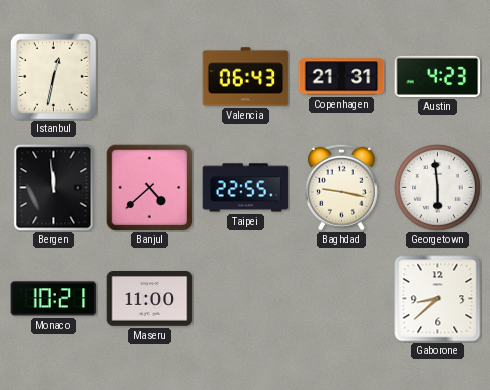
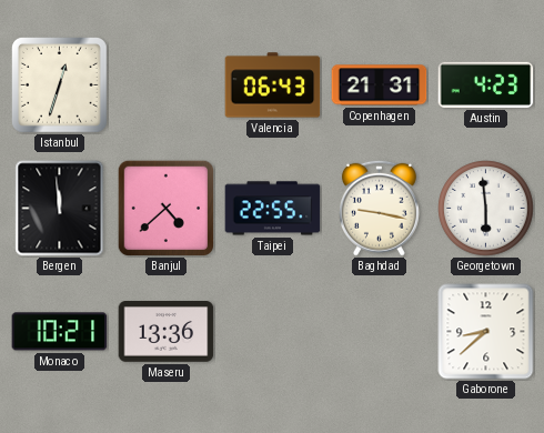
Istanbul: 12:32 -> 12:33 (60, 85)
Maseru: 11:00 -> 13:36 (167, 332)
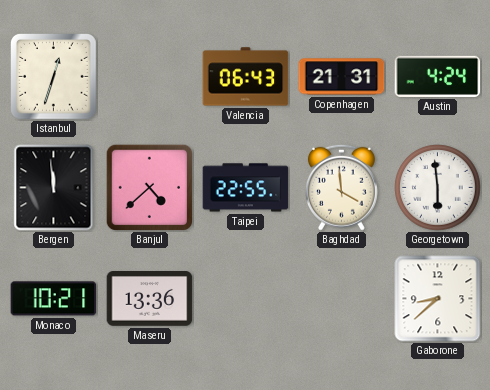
Austin: 4:23 -> 4:24 (438, 76)
Baghdad: 9:17 -> 3:59 (341, 187)
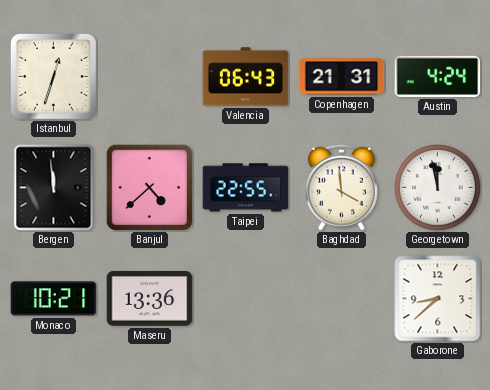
Georgetown: 5:59 -> 11:58 (438, 188)
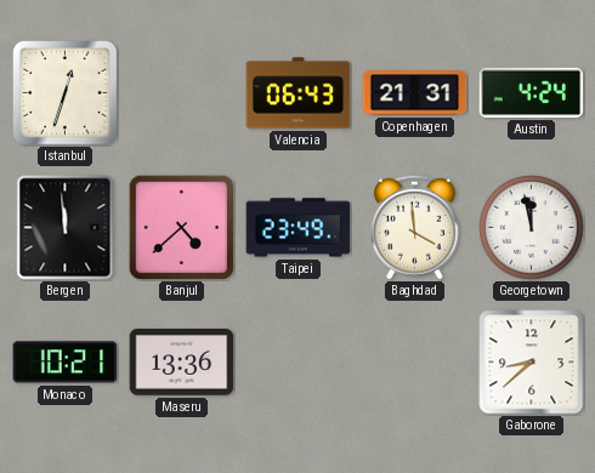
Taipei: 22:55 -> 23:49 (299, 228)
